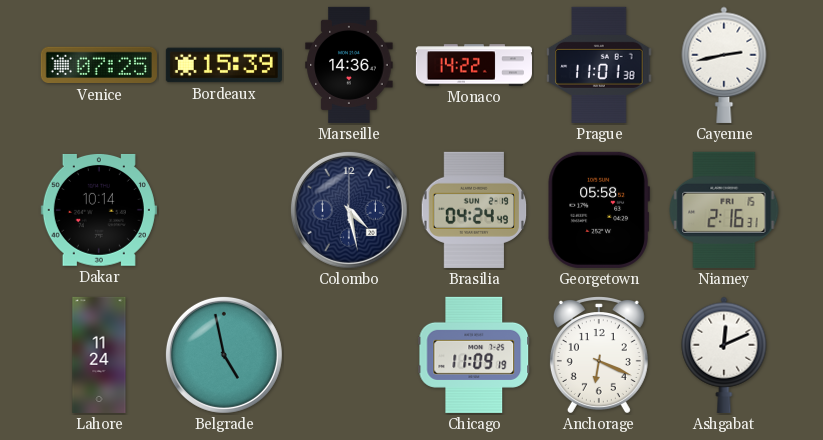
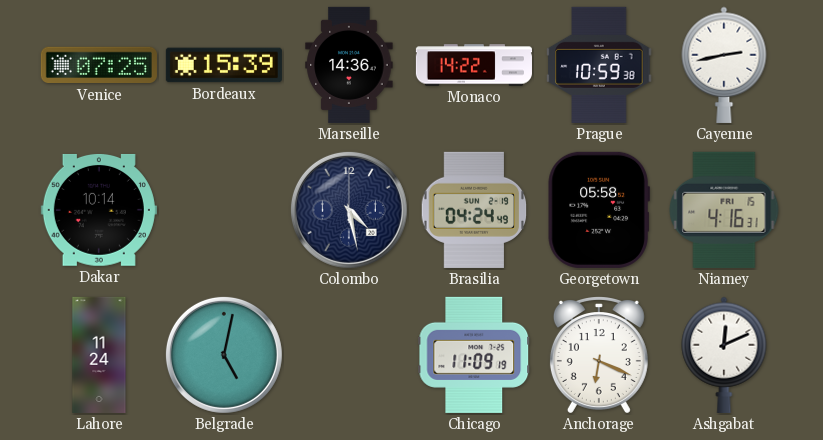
Prague: 11:01 -> 10:59 (599, 65)
Niamey: 2:16 -> 4:16 (724, 210)
Belgrade: 4:58 -> 5:02 (224, 355)
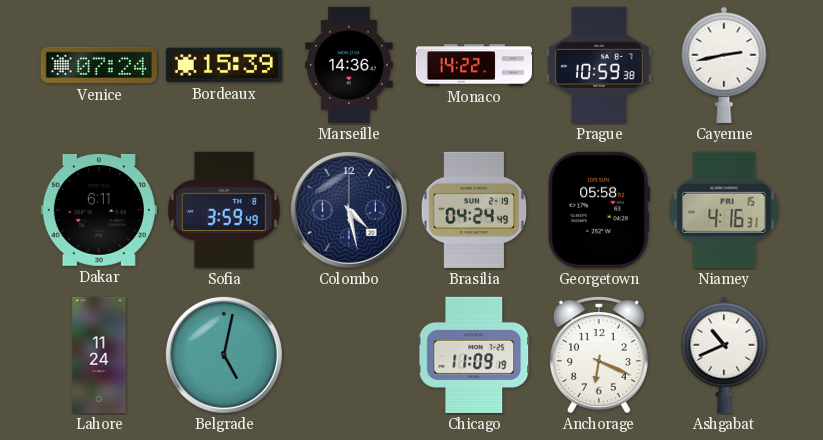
Venice: 07:25 -> 07:24 (99, 65)
Dakar: 10:14 -> 6:11 (99, 210)
Sofia: none -> 3:59 (224, 210)
Ashgabat: 12:11 -> 10:41 (724, 355)
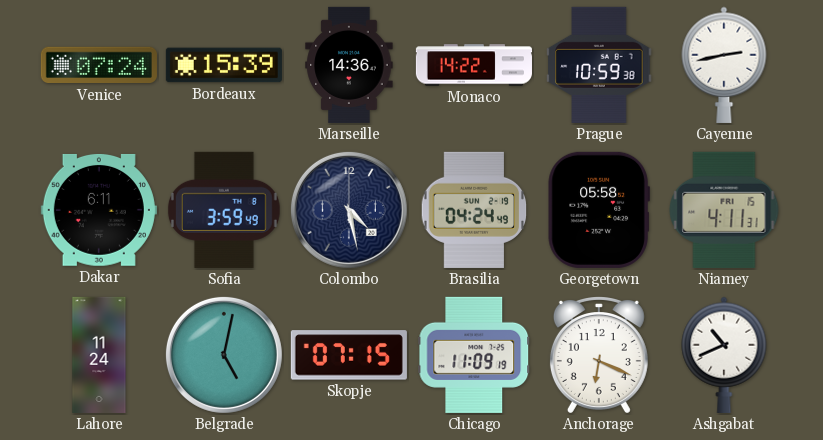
Niamey: 4:16 -> 4:11 (724, 210)
Skopje: none -> 07:15 (349, 355)
